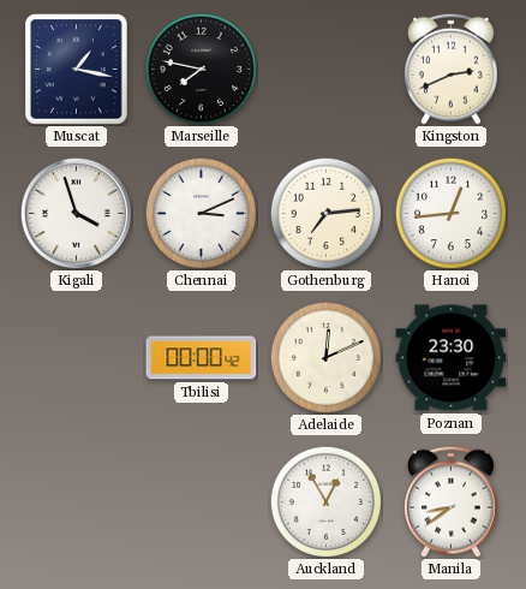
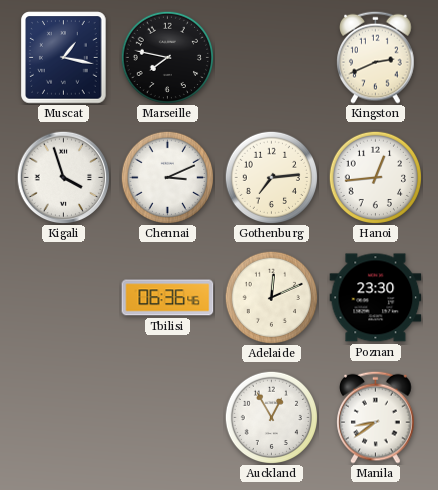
Tbilisi: 00:00 -> 06:36 (168, 298)
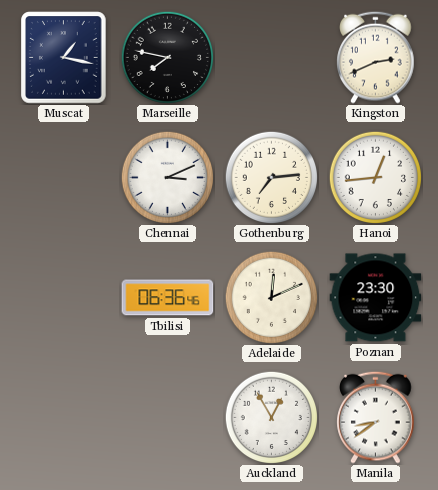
Kigali: 3:57 -> none (63, 177)
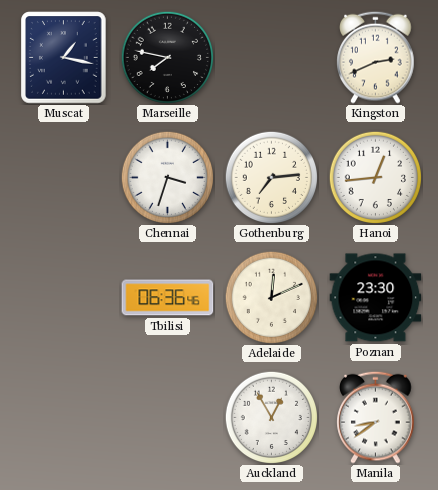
Chennai: 3:11 -> 3:33 (167, 177)
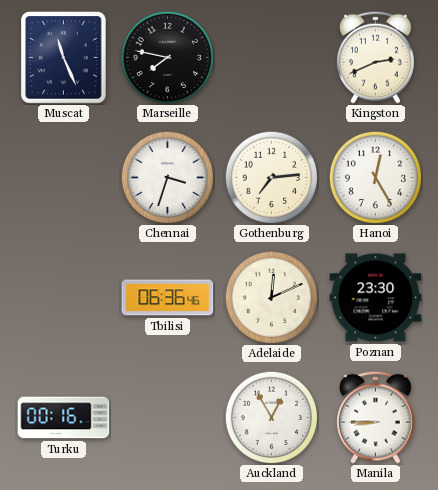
Muscat: 1:17 -> 11:26 (64, 58)
Hanoi: 12:44 -> 12:25 (375, 177)
Turku: none -> 00:16 (64, 418)
Manila: 8:39 -> 8:45 (376, 417)
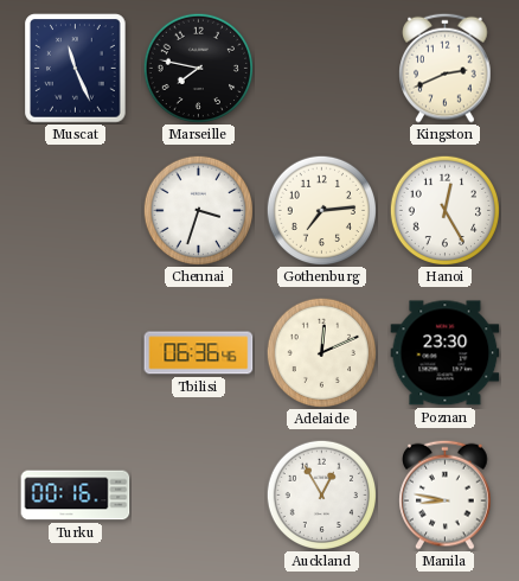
Manila: 8:45 -> 8:47 (446, 494)
